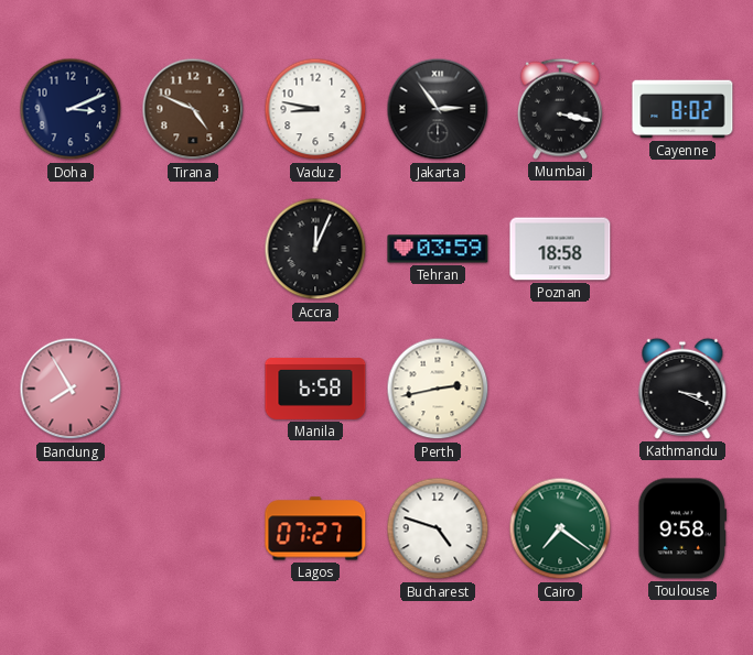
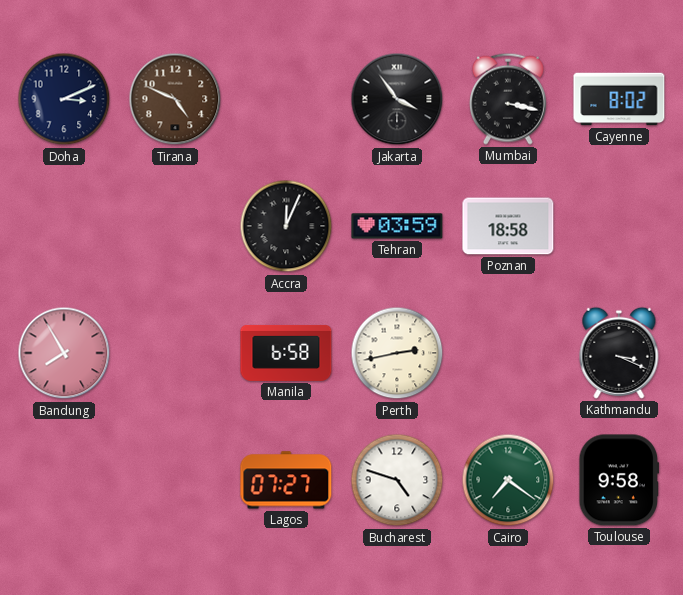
Vaduz: 8:47 -> none (315, 109)
Jakarta: 2:54 -> 3:54 (397, 99)
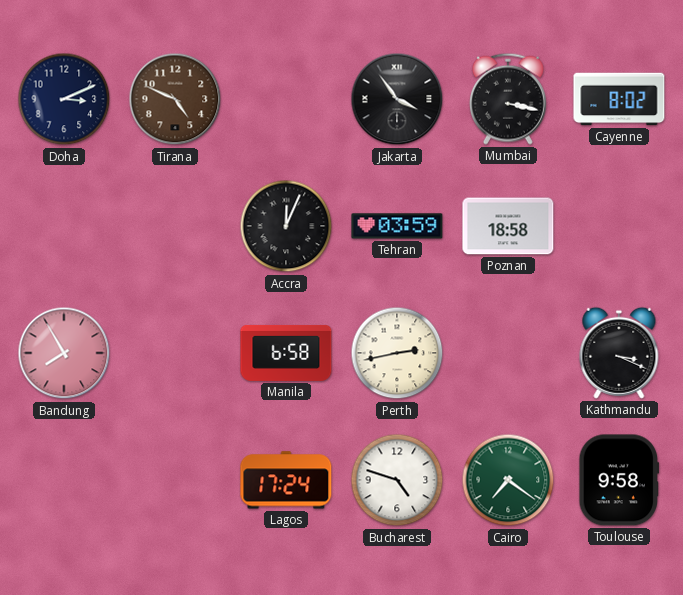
Lagos: 07:27 -> 17:24 (286, 480)
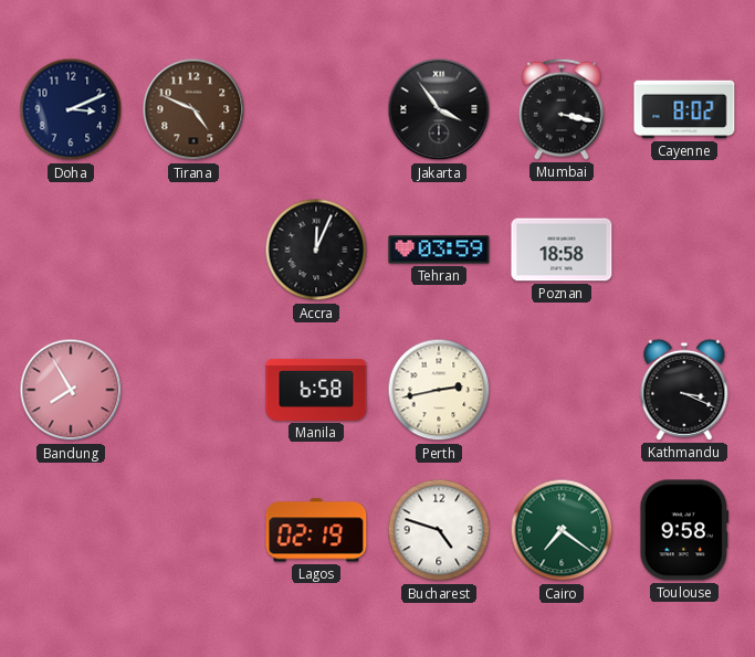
Lagos: 17:24 -> 02:19 (316, 530)
